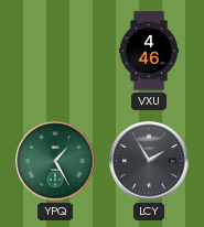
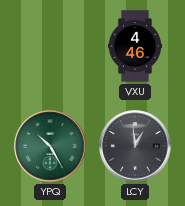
YPQ: 1:25 -> 10:25 (50, 146)
LCY: 1:55 -> 12:59 (135, 146)
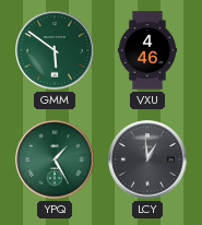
GMM: none -> 5:51 (55, 50)
YPQ: 10:25 -> 1:25 (55, 159)
